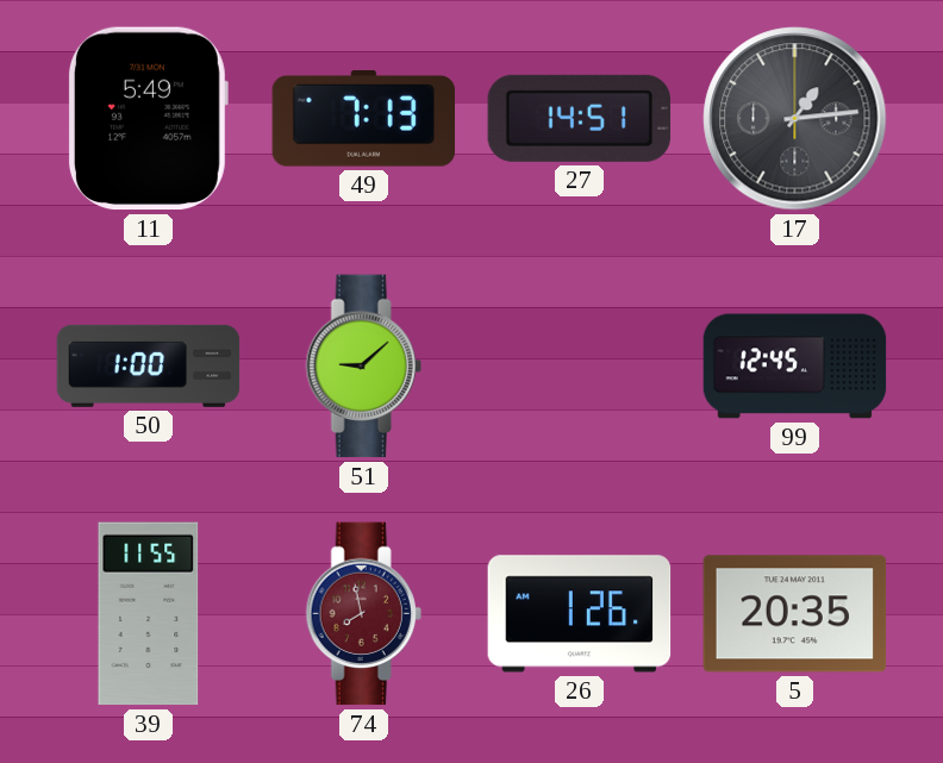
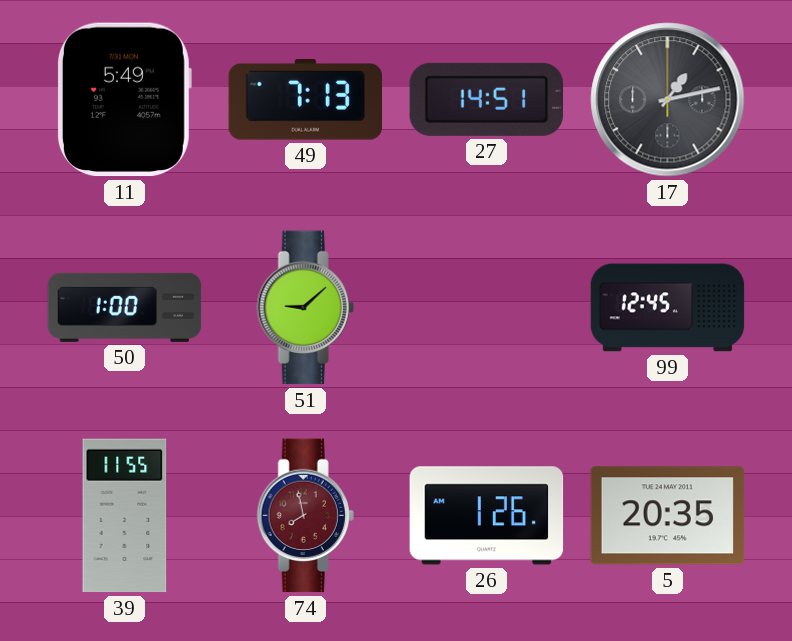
17: 1:14 -> 1:13 (668, 100)
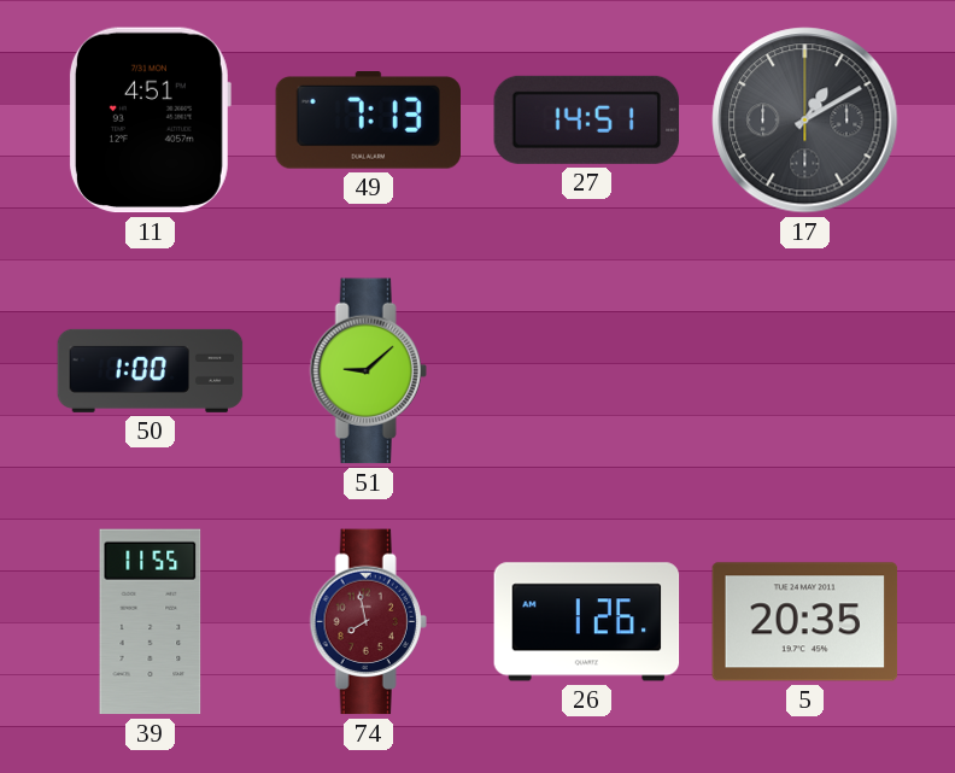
11: 5:49 -> 4:51 (150, 121)
17: 1:13 -> 1:10 (805, 121)
99: 12:45 -> none (668, 308)
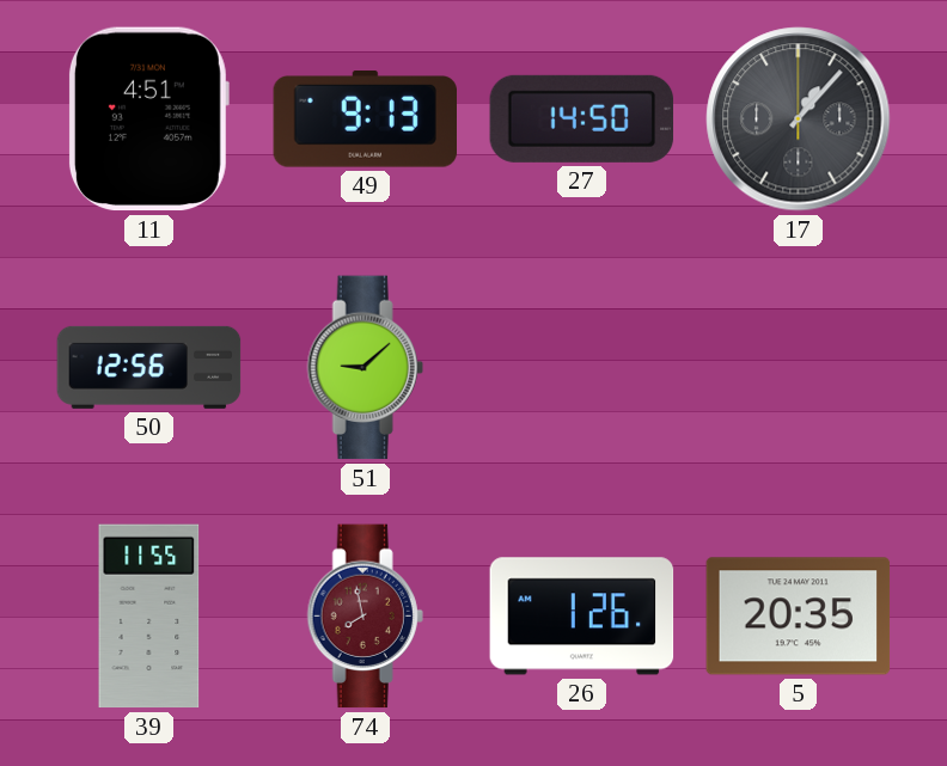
49: 7:13 -> 9:13 (365, 120)
27: 14:51 -> 14:50 (582, 118)
17: 1:10 -> 1:07 (799, 120)
50: 1:00 -> 12:56 (149, 367)
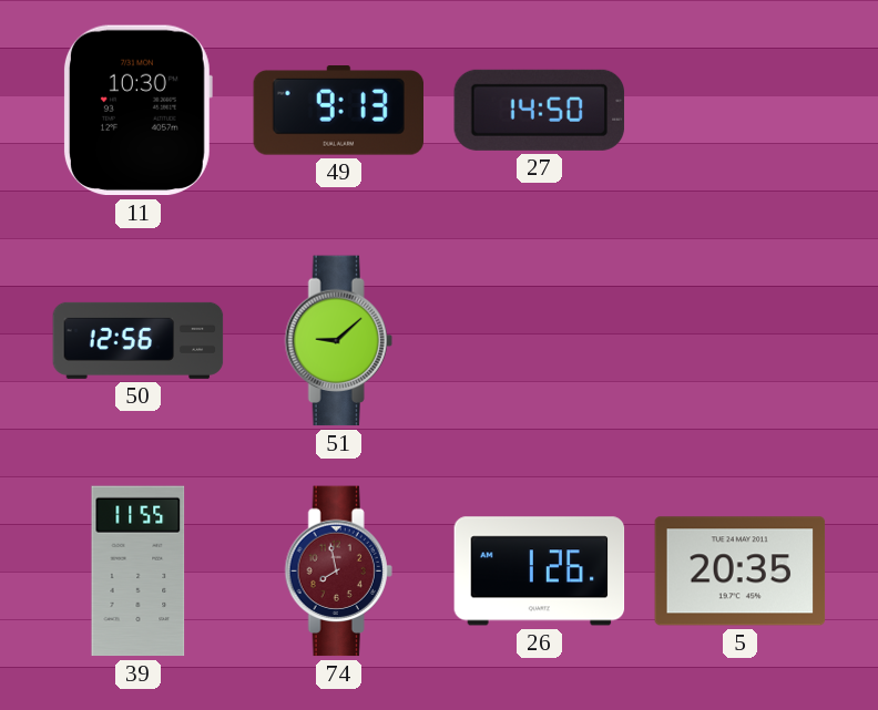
11: 4:51 -> 10:30 (137, 111)
17: 1:07 -> none (799, 120)
